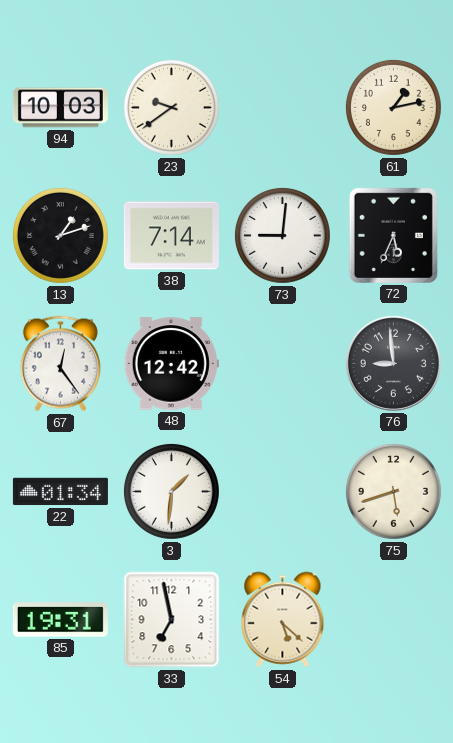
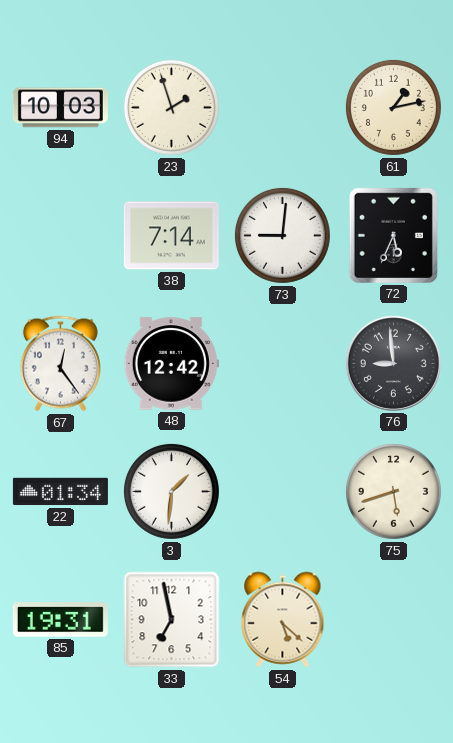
23: 9:39 -> 1:57 (171, 107)
13: 1:12 -> none (60, 235)
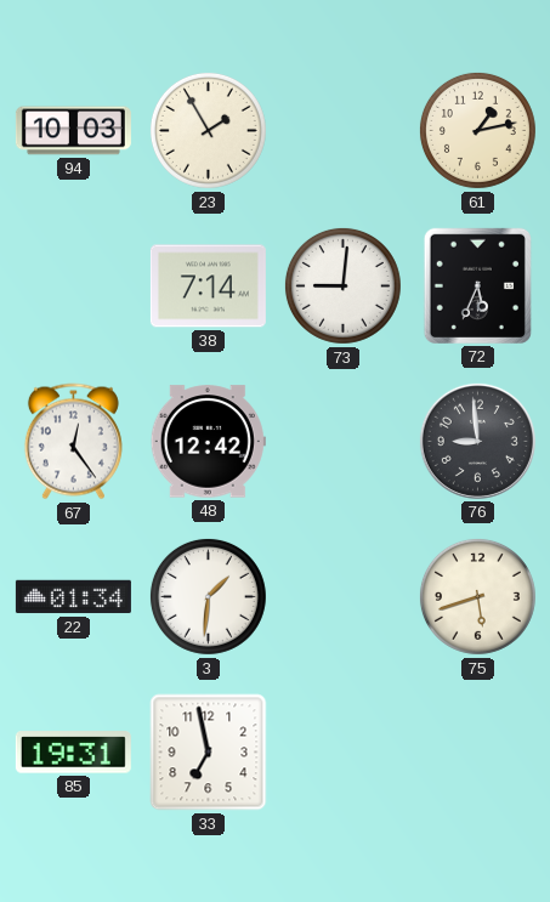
23: 1:57 -> 1:55 (208, 130)
54: 5:22 -> none (283, 620)
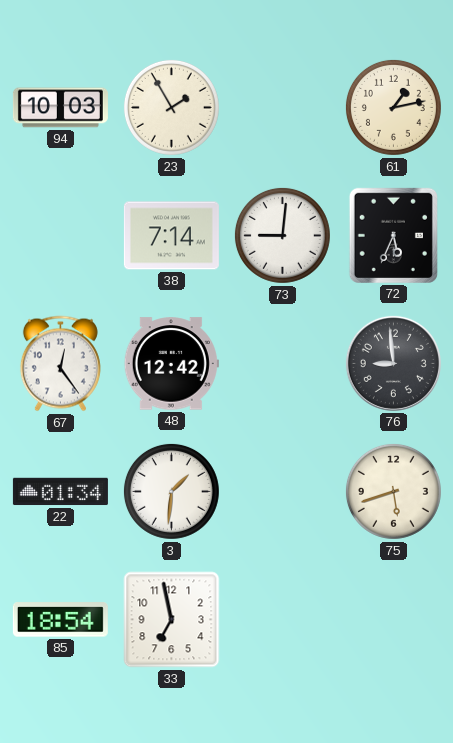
85: 19:31 -> 18:54 (60, 620)
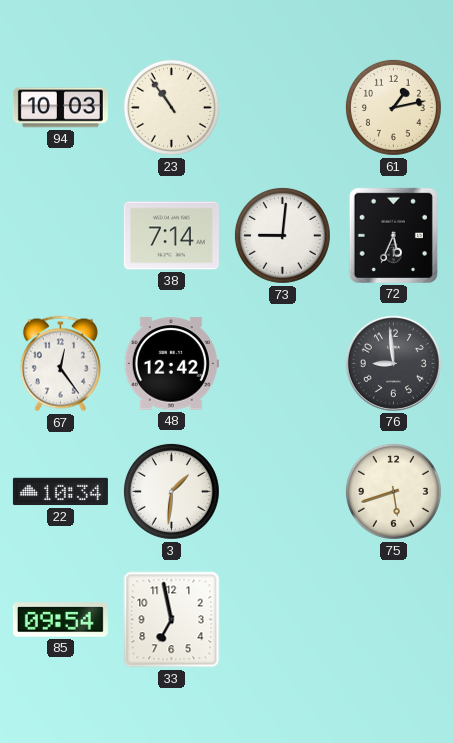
23: 1:55 -> 10:54 (171, 107)
22: 01:34 -> 10:34 (60, 492)
85: 18:54 -> 09:54 (60, 620)
